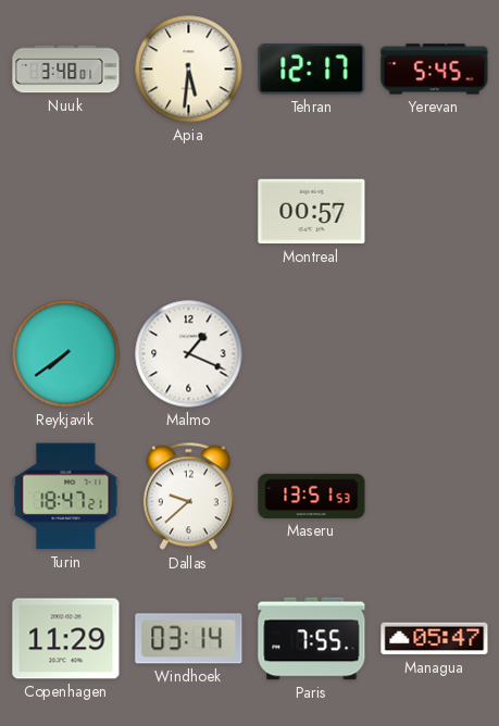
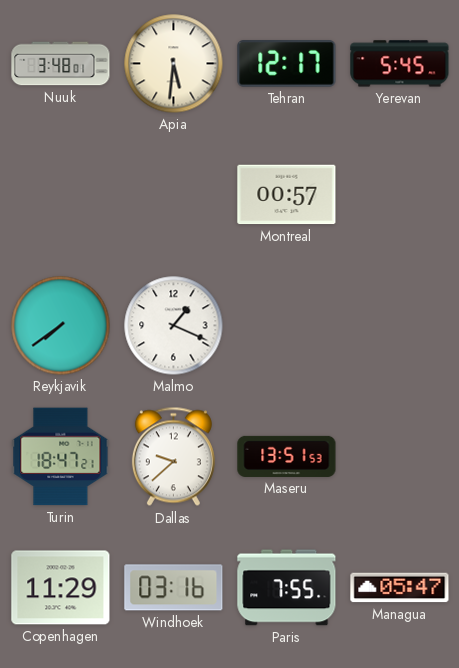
Windhoek: 03:14 -> 03:16 (174, 588)
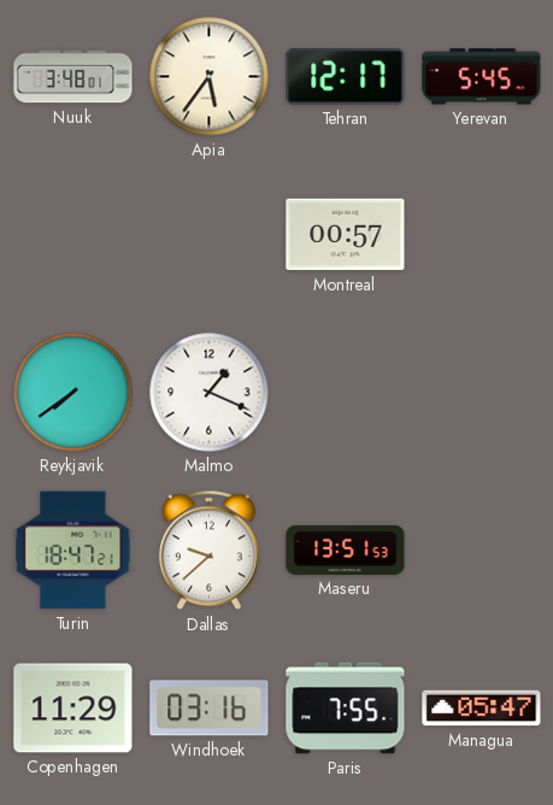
Apia: 5:31 -> 5:36 (210, 77)
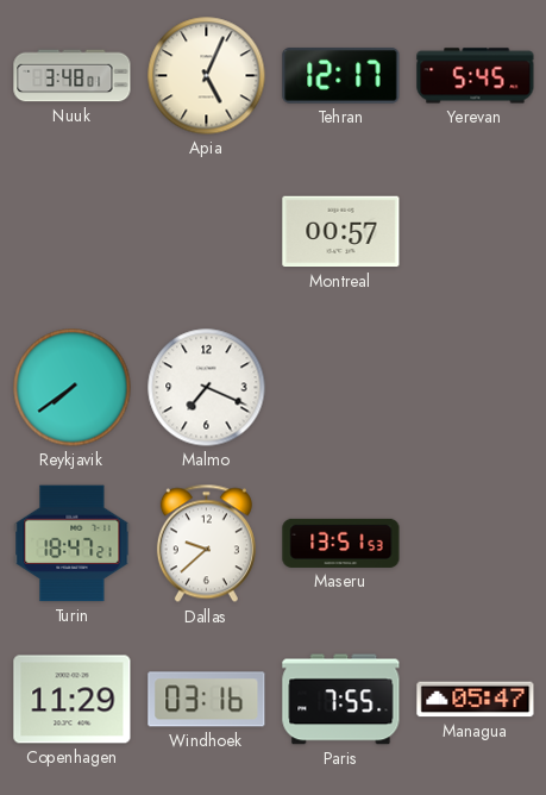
Apia: 5:36 -> 5:04 (207, 76)
Malmo: 1:19 -> 7:19 (207, 388)
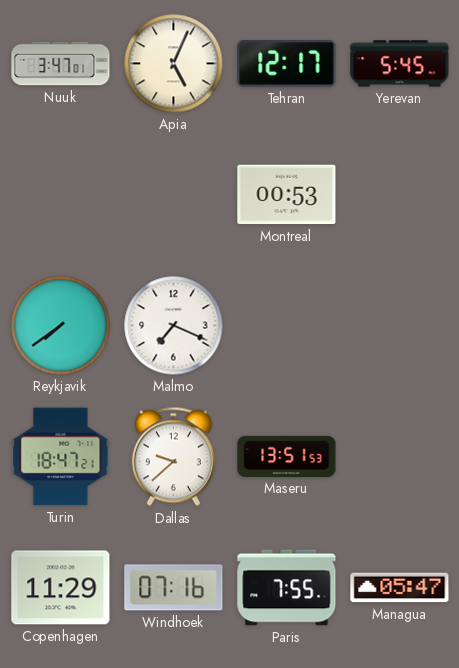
Nuuk: 3:48 -> 3:47 (61, 64)
Montreal: 00:57 -> 00:53 (287, 195)
Windhoek: 03:16 -> 07:16 (174, 588)
